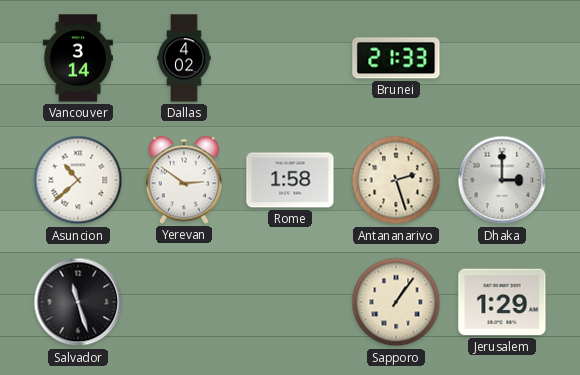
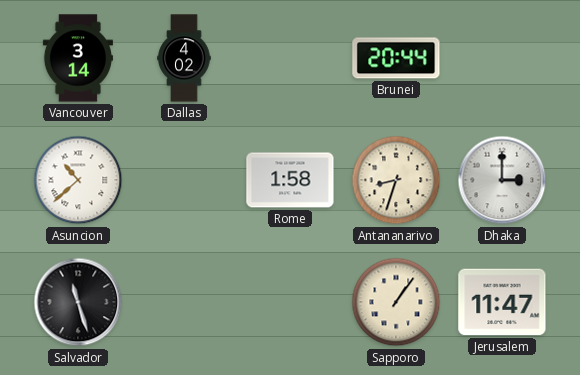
Brunei: 21:33 -> 20:44 (396, 58)
Yerevan: 2:51 -> none (184, 180)
Antananarivo: 2:27 -> 8:33 (396, 180)
Jerusalem: 1:29 -> 11:47 (502, 302)
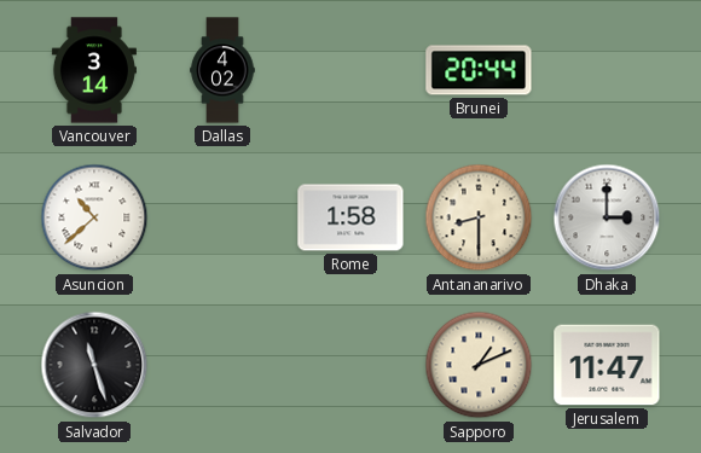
Antananarivo: 8:33 -> 8:30 (479, 217)
Sapporo: 1:06 -> 1:11 (479, 365)
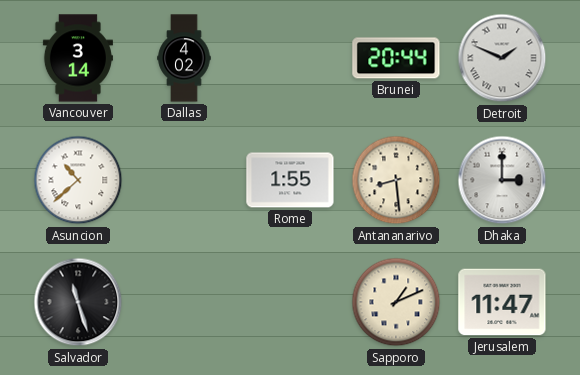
Detroit: none -> 1:49 (502, 58)
Rome: 1:58 -> 1:55 (290, 180)
Antananarivo: 8:30 -> 8:29 (396, 180)
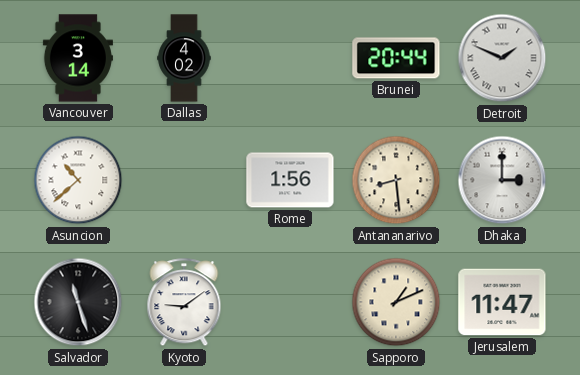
Rome: 1:55 -> 1:56 (290, 180)
Kyoto: none -> 9:09 (184, 303)
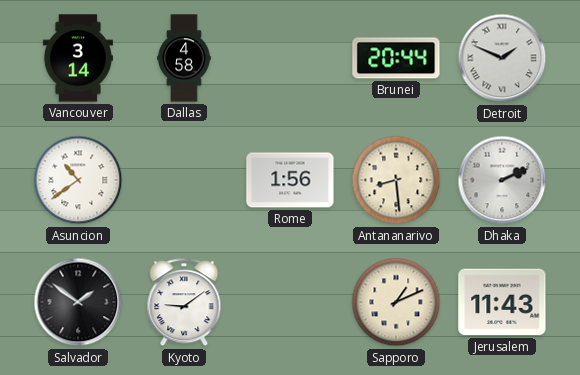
Dallas: 4:02 -> 4:58 (184, 58)
Asuncion: 10:38 -> 10:39 (78, 180)
Dhaka: 3:00 -> 2:11 (502, 180)
Salvador: 11:27 -> 1:51 (78, 302)
Jerusalem: 11:47 -> 11:43 (502, 302)
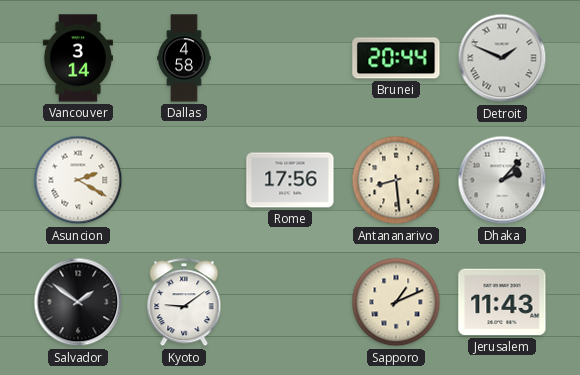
Asuncion: 10:39 -> 2:20 (78, 180)
Rome: 1:56 -> 17:56 (290, 180)
Dhaka: 2:11 -> 2:07 (502, 180)
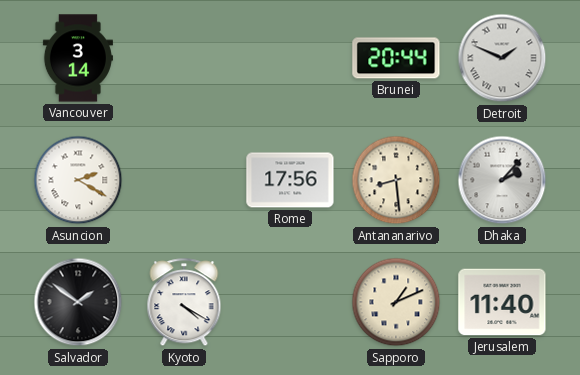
Dallas: 4:58 -> none (184, 58)
Kyoto: 9:09 -> 4:20 (184, 303)
Jerusalem: 11:43 -> 11:40 (502, 302)
